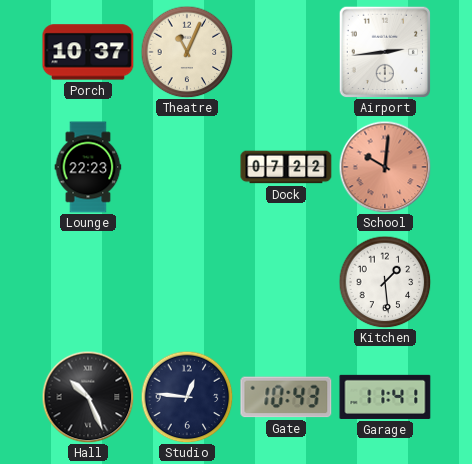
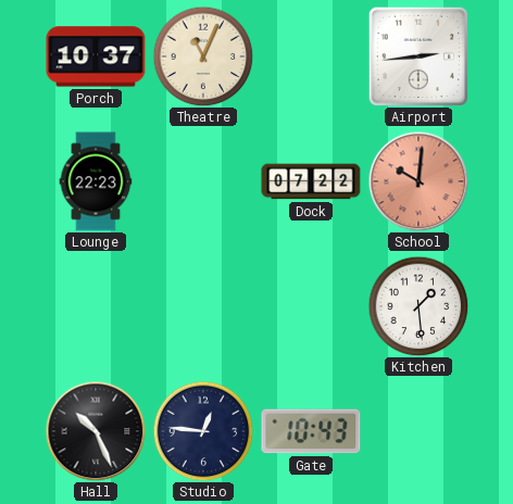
Garage: 11:41 -> none (385, 397)
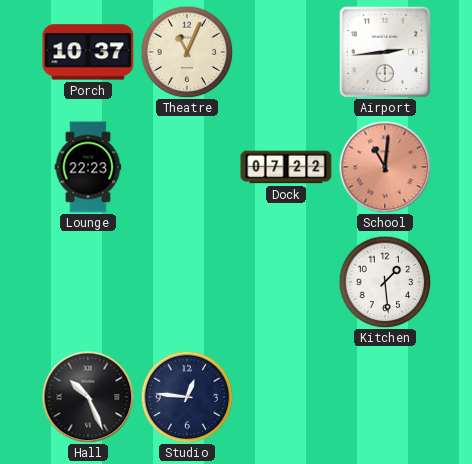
School: 10:01 -> 11:01 (385, 167)
Gate: 10:43 -> none (311, 431)
